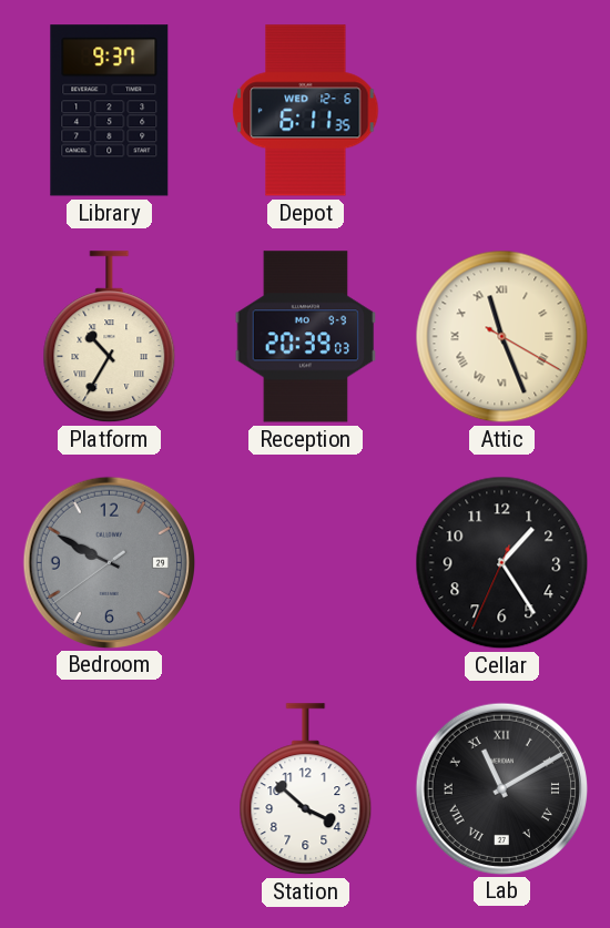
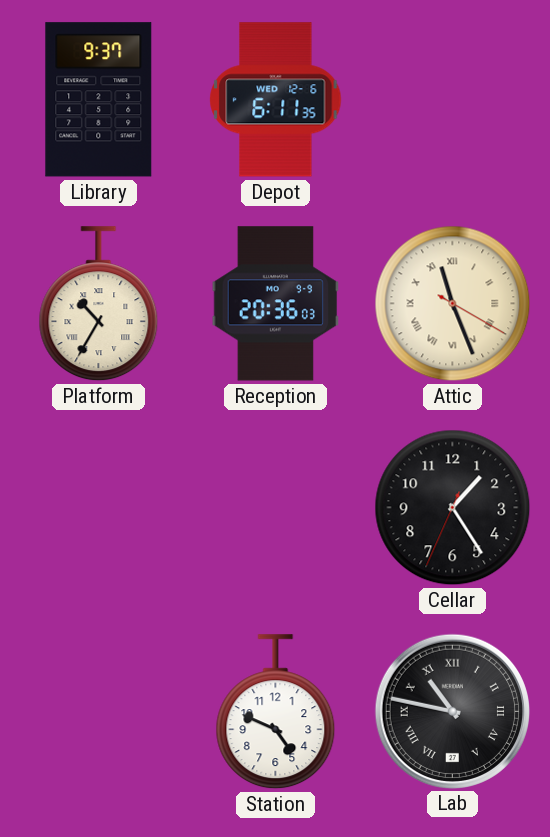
Reception: 20:39 -> 20:36 (276, 304)
Bedroom: 9:49 -> none (109, 562)
Station: 3:52 -> 4:49 (276, 712)
Lab: 11:10 -> 10:47 (452, 711)
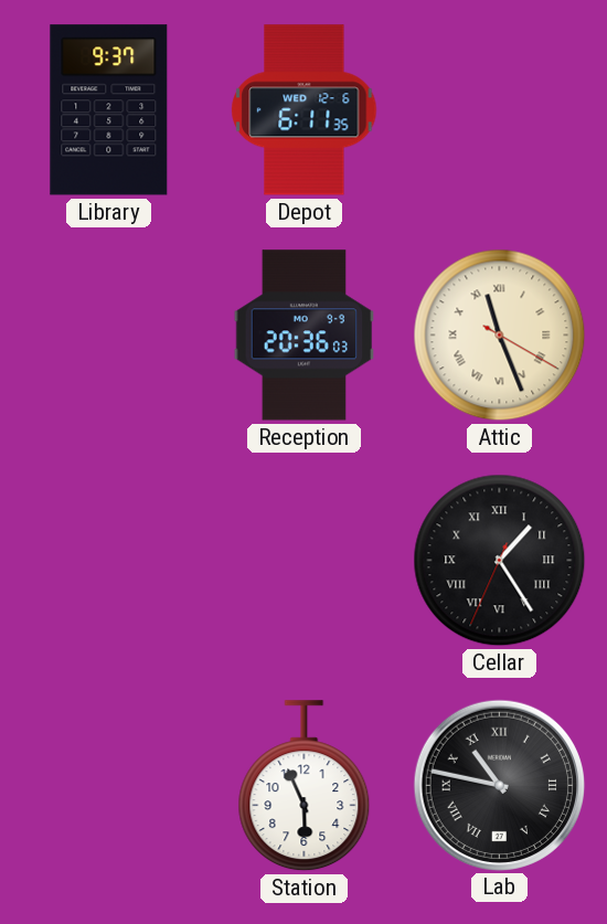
Platform: 10:35 -> none (99, 304)
Cellar numerals: Arabic -> Roman (500, 561)
Station: 4:49 -> 5:56 (305, 786)
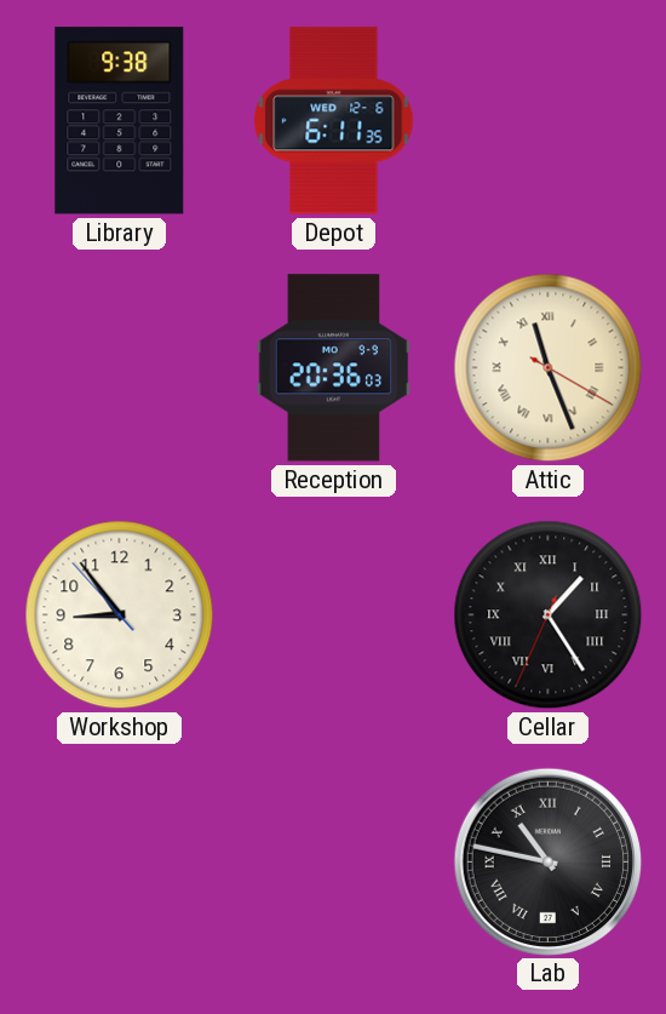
Library: 9:37 -> 9:38 (120, 121)
Workshop: none -> 8:53 (120, 615)
Station: 5:56 -> none (305, 786)
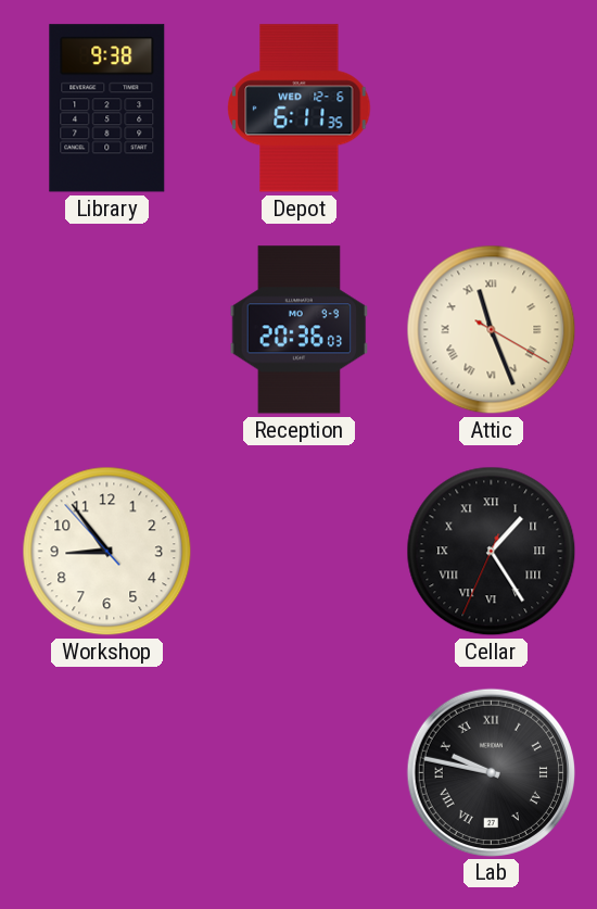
Lab: 10:47 -> 9:47 (491, 772)
